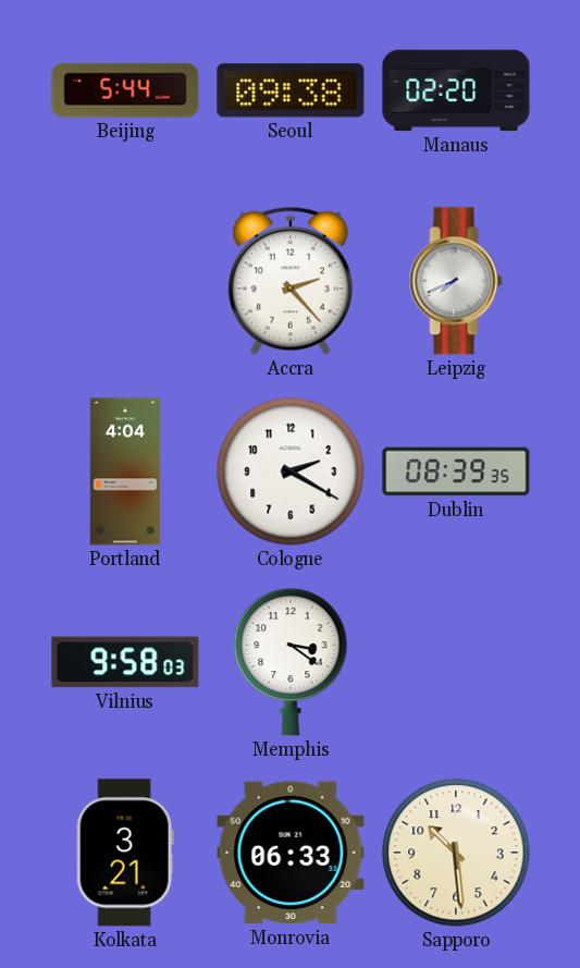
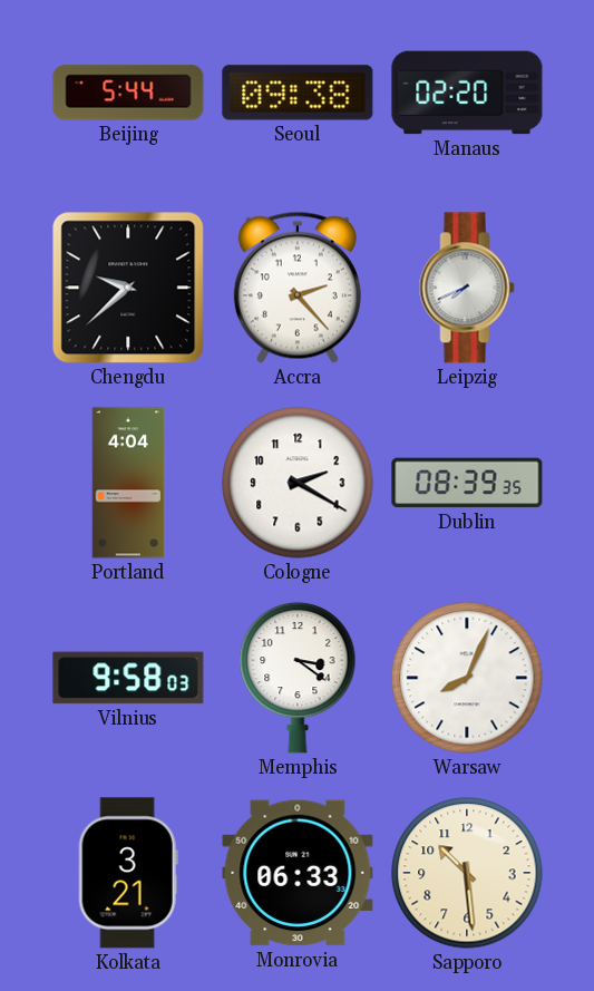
Chengdu: none -> 9:38 (128, 288)
Warsaw: none -> 8:04 (467, 678)
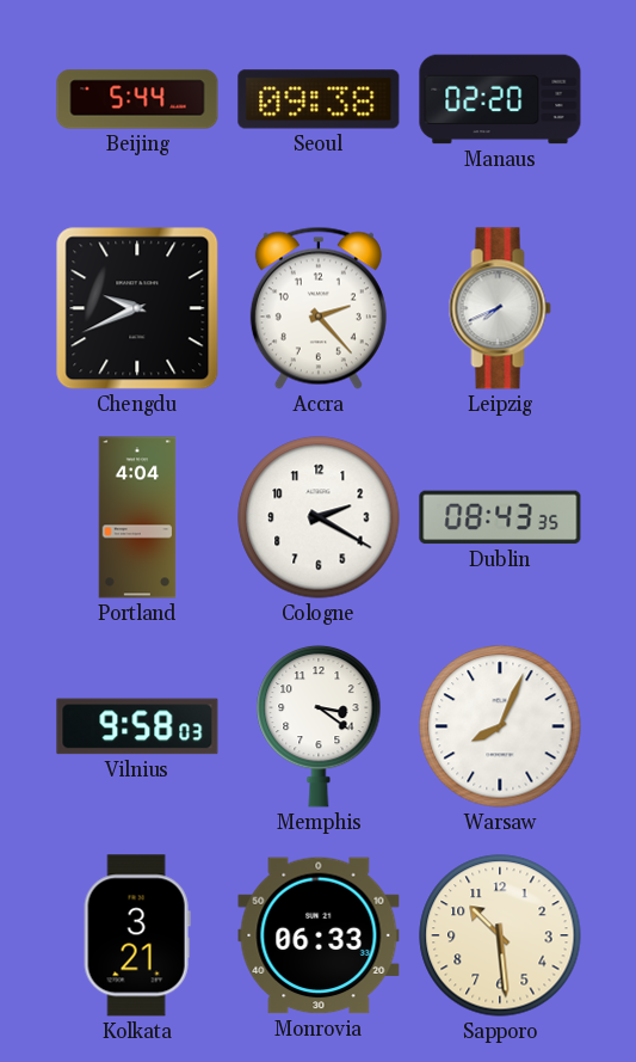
Chengdu: 9:38 -> 9:41 (137, 308)
Dublin: 08:39 -> 08:43 (500, 517)
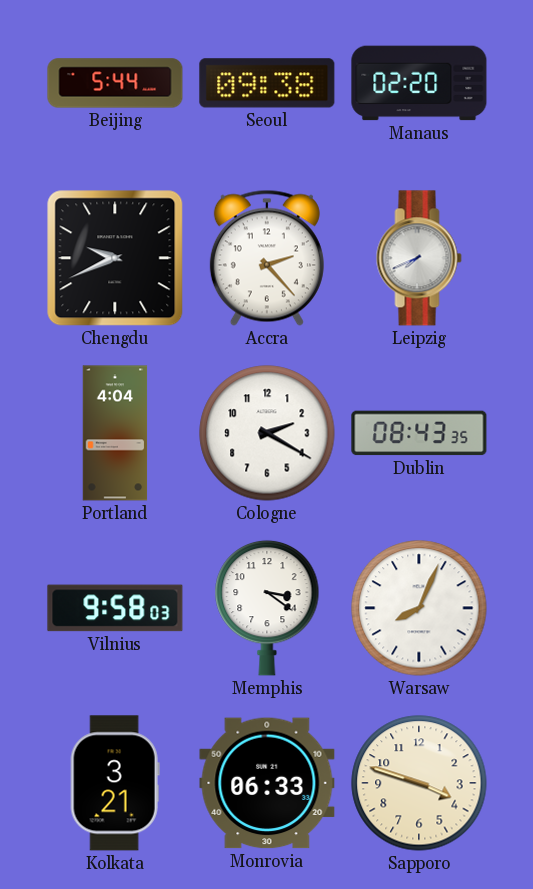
Sapporo: 10:29 -> 3:48 (419, 783)
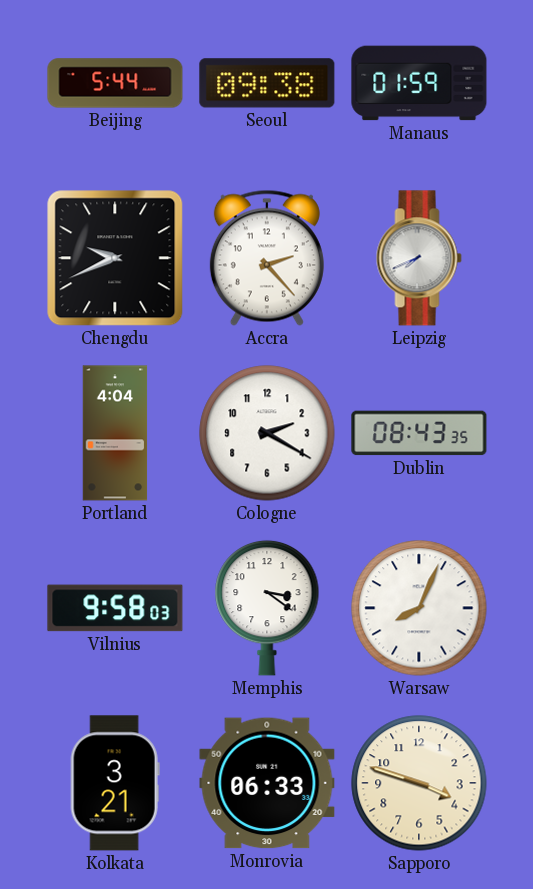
Manaus: 02:20 -> 01:59 (419, 83)
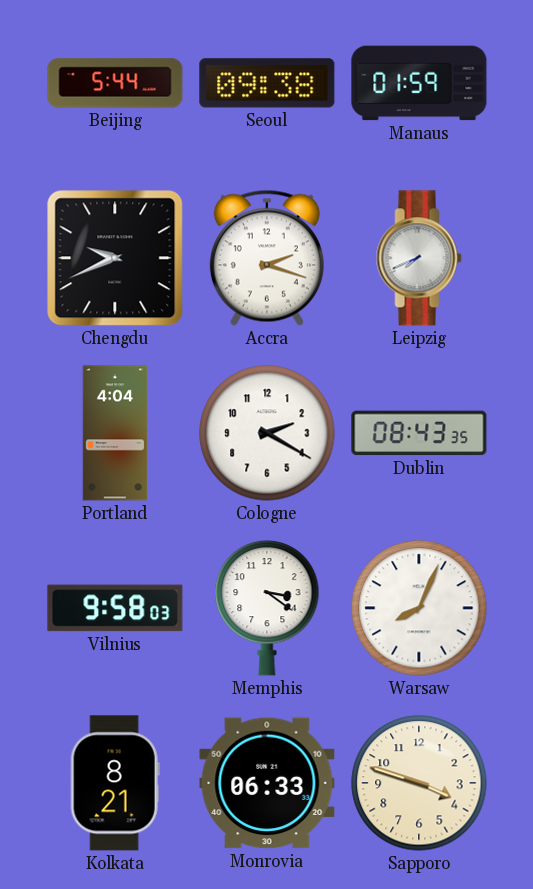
Accra: 2:23 -> 2:18 (267, 258)
Kolkata: 3:21 -> 8:21 (115, 783)
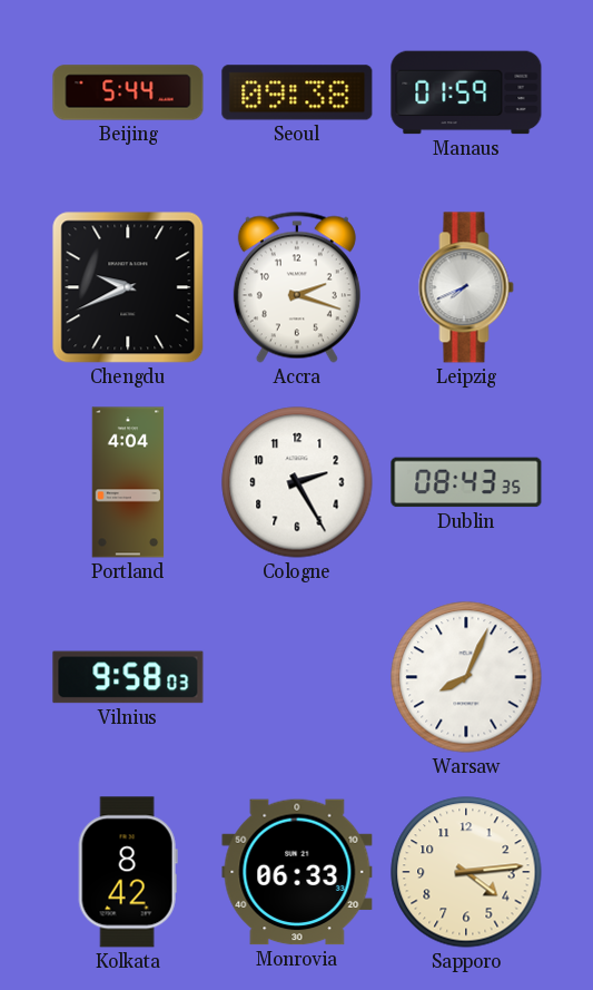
Cologne: 2:20 -> 2:25 (297, 482)
Memphis: 3:21 -> none (267, 608)
Kolkata: 8:21 -> 8:42 (128, 872)
Sapporo: 3:48 -> 4:14 (466, 872)
